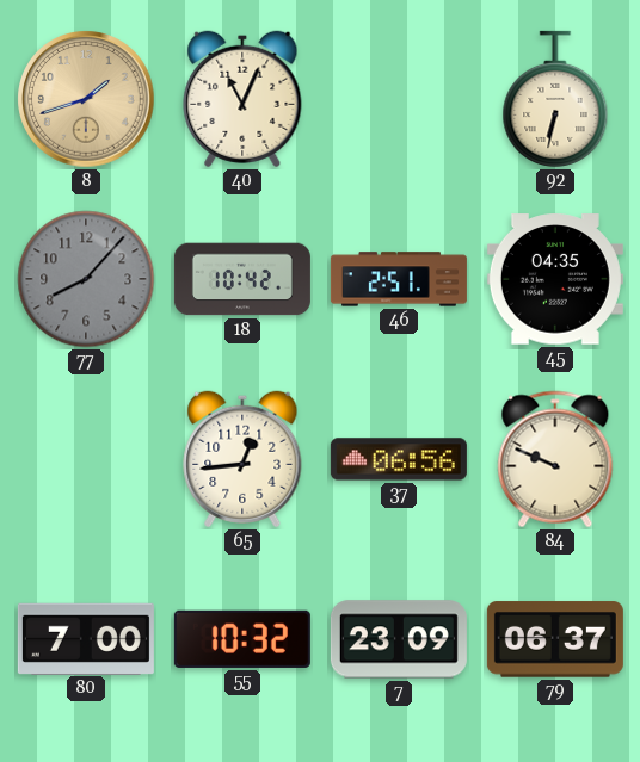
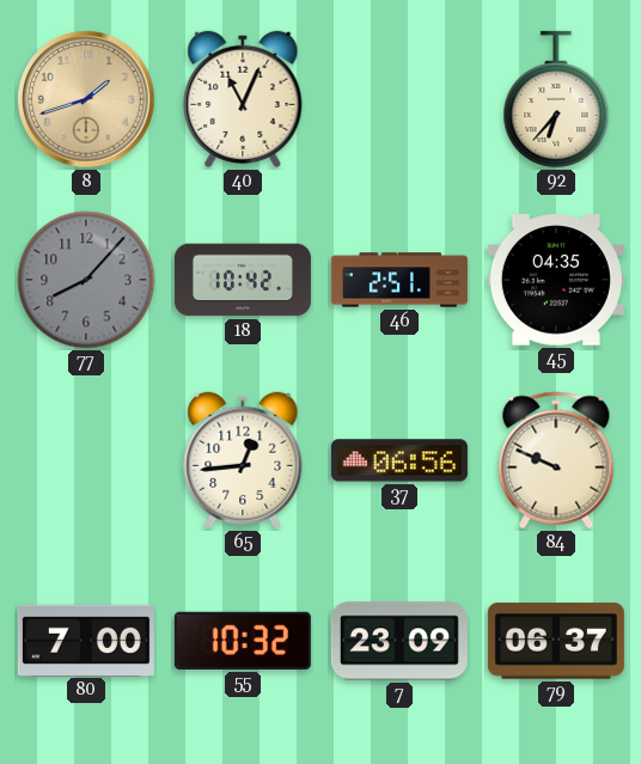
92: 6:32 -> 6:37 (556, 99)
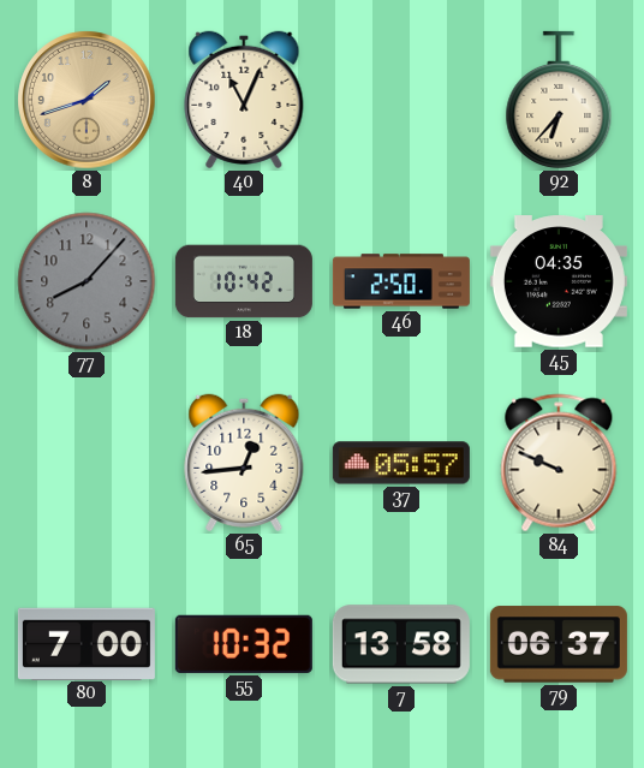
46: 2:51 -> 2:50 (401, 281)
37: 06:56 -> 05:57 (401, 463)
7: 23:09 -> 13:58 (401, 644)
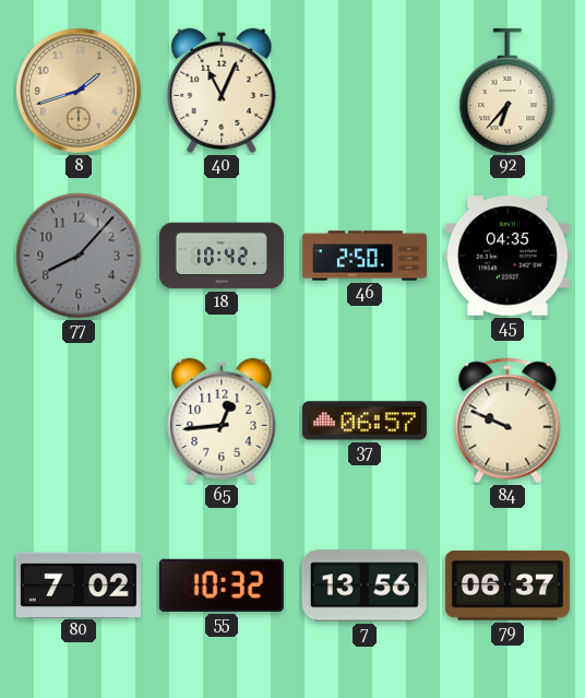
37: 05:57 -> 06:57 (365, 421)
80: 7:00 -> 7:02 (79, 584)
7: 13:58 -> 13:56 (365, 585)
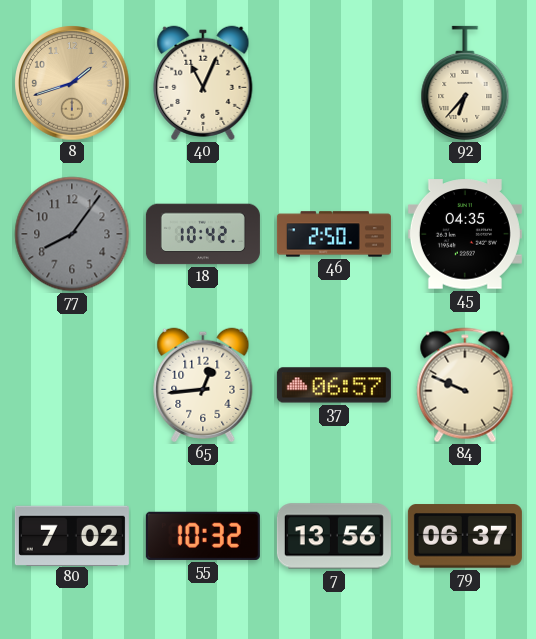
77: 8:07 -> 8:06 (72, 234)
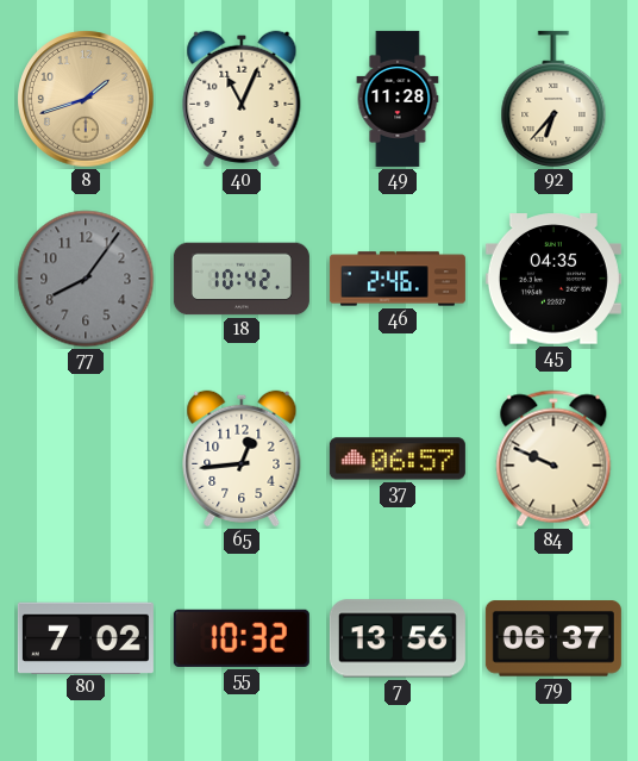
49: none -> 11:28 (398, 99)
46: 2:50 -> 2:46 (398, 279)
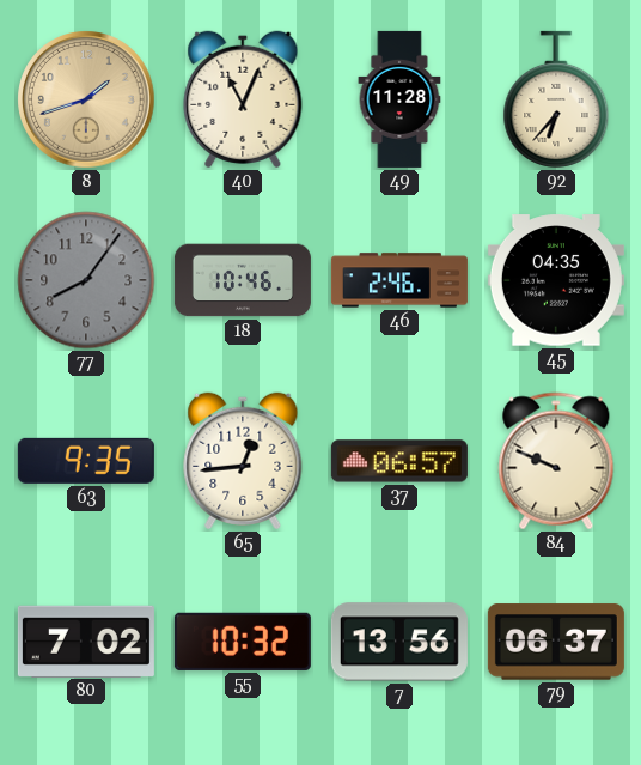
18: 10:42 -> 10:46 (243, 280)
63: none -> 9:35 (86, 461)
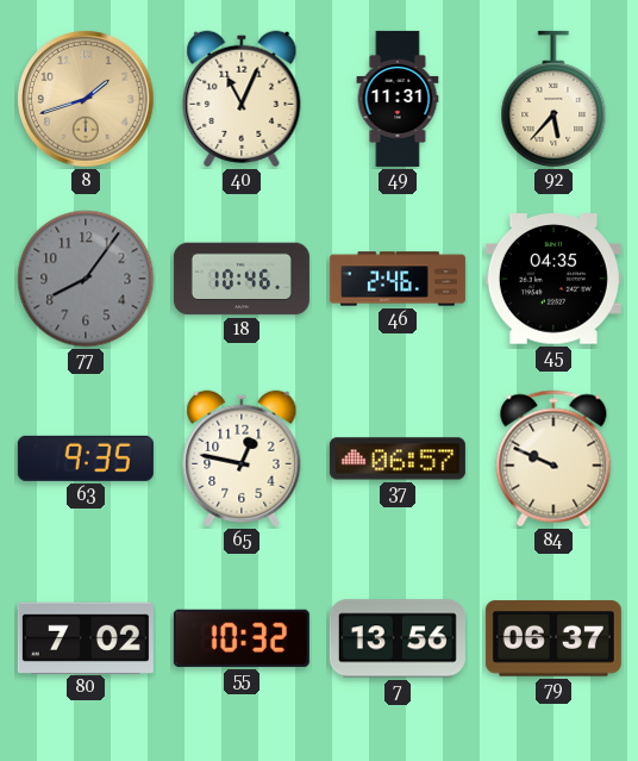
49: 11:28 -> 11:31 (398, 99)
92: 6:37 -> 5:37 (553, 99)
65: 12:44 -> 12:47 (242, 459)
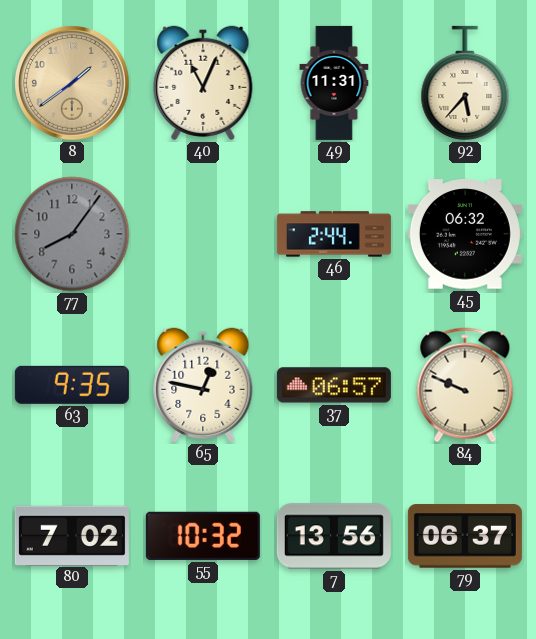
8: 1:42 -> 1:39 (72, 83)
18: 10:46 -> none (242, 279)
46: 2:46 -> 2:44 (334, 234)
45: 04:35 -> 06:32 (465, 234)
